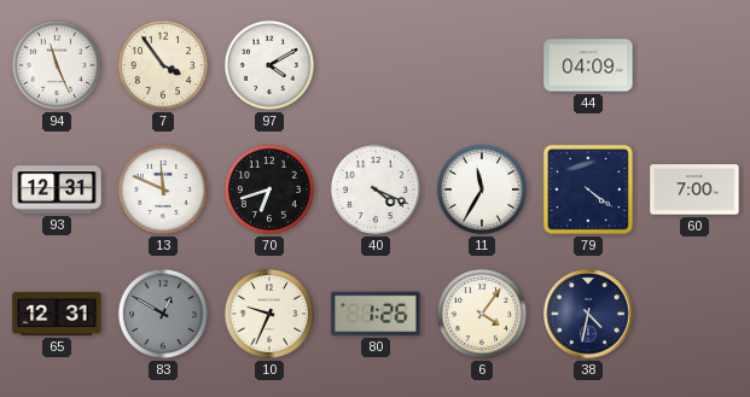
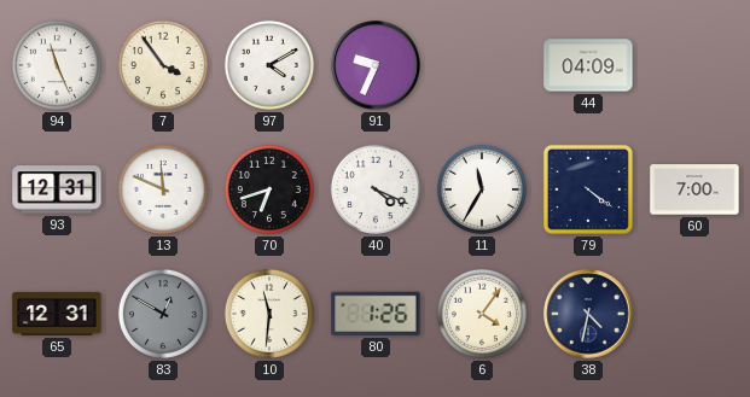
91: none -> 9:34 (376, 65)
10: 9:34 -> 11:31 (269, 314)
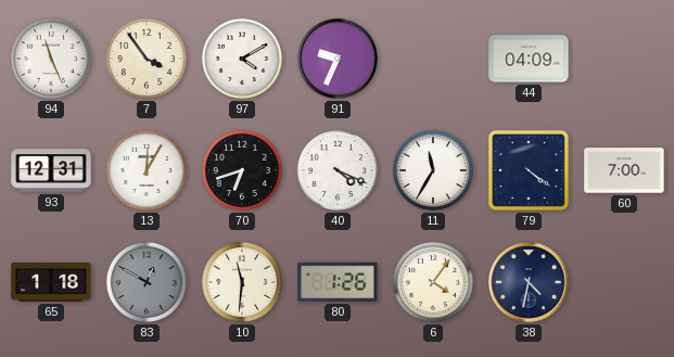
13: 11:49 -> 12:05 (147, 170)
65: 12:31 -> 1:18 (51, 282)
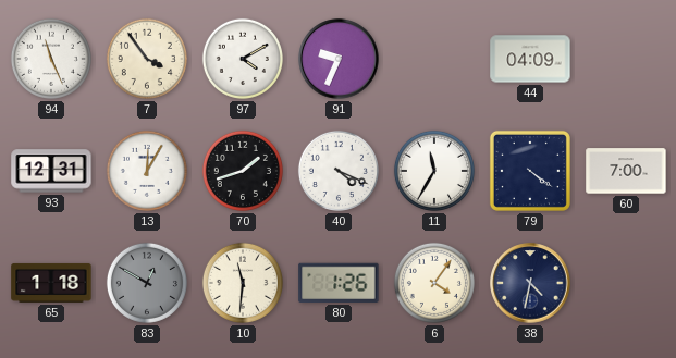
70: 6:42 -> 1:42 (243, 171)
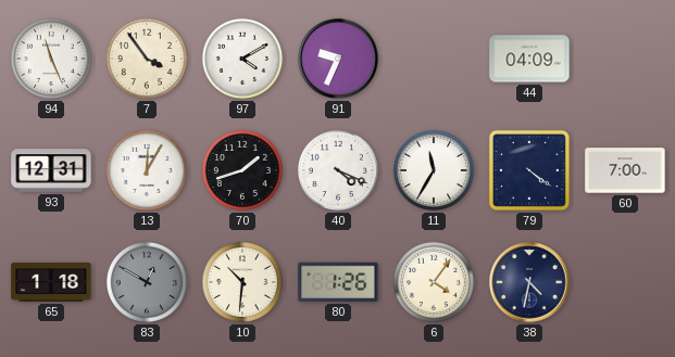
10: 11:31 -> 10:31 (242, 282)
